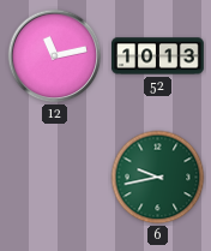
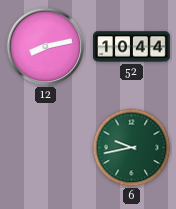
12: 11:13 -> 8:13 (46, 47)
52: 10:13 -> 10:44 (132, 47)
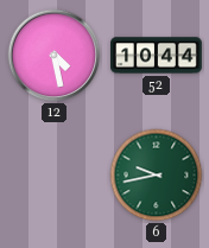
12: 8:13 -> 4:28 (55, 56)
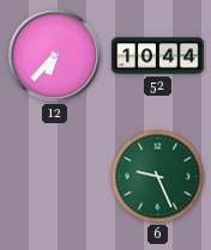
12: 4:28 -> 6:37 (55, 56)
6: 9:43 -> 9:26 (158, 177)
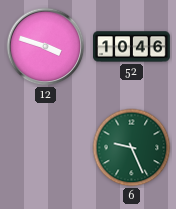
12: 6:37 -> 3:48 (46, 47)
52: 10:44 -> 10:46 (132, 47)
